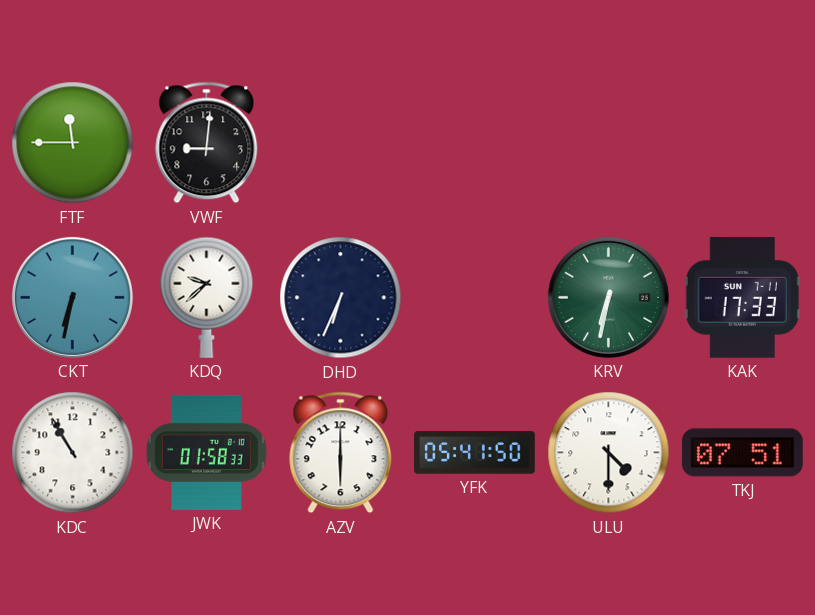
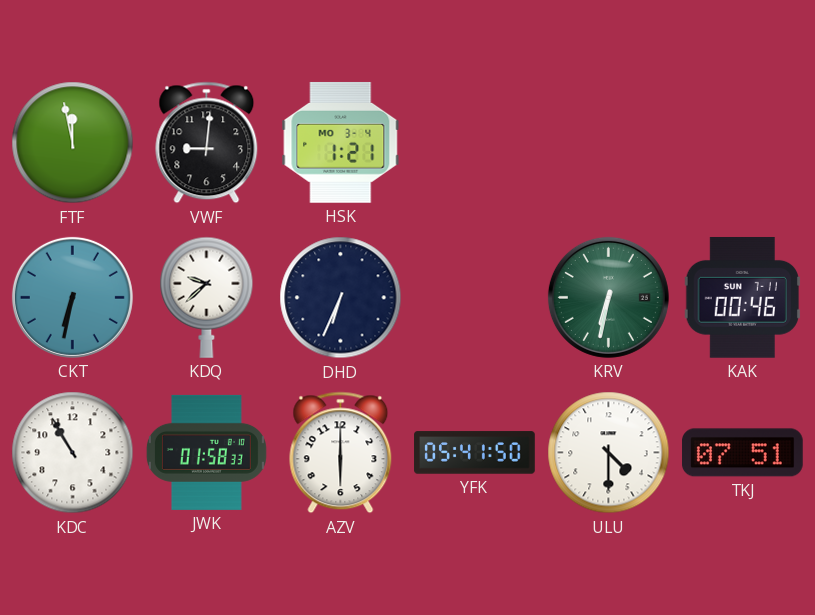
FTF: 11:45 -> 11:58 (73, 143)
HSK: none -> 1:21 (341, 142)
KAK: 17:33 -> 00:46 (742, 297)
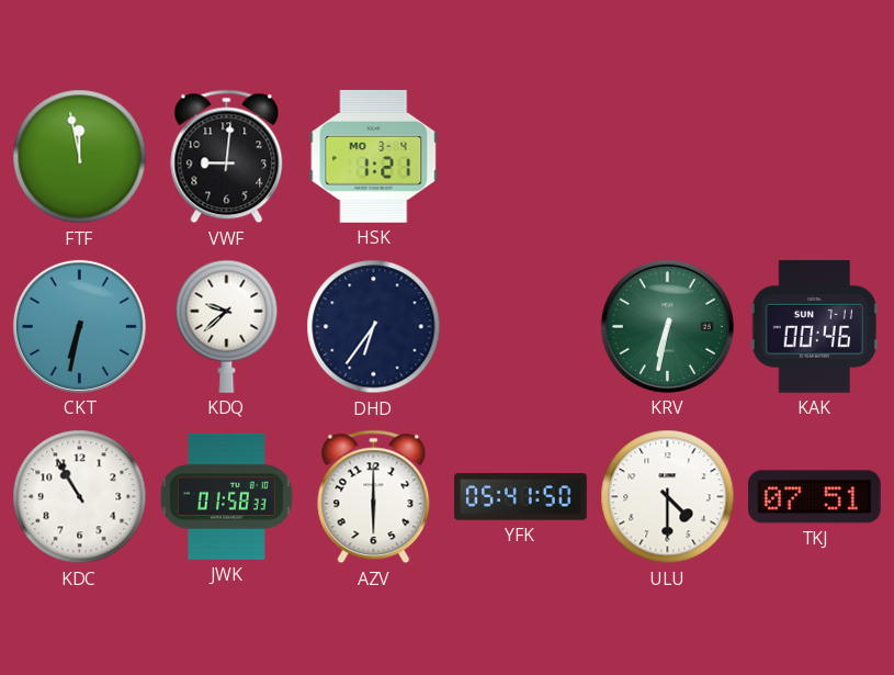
DHD: 6:34 -> 6:36 (374, 327)
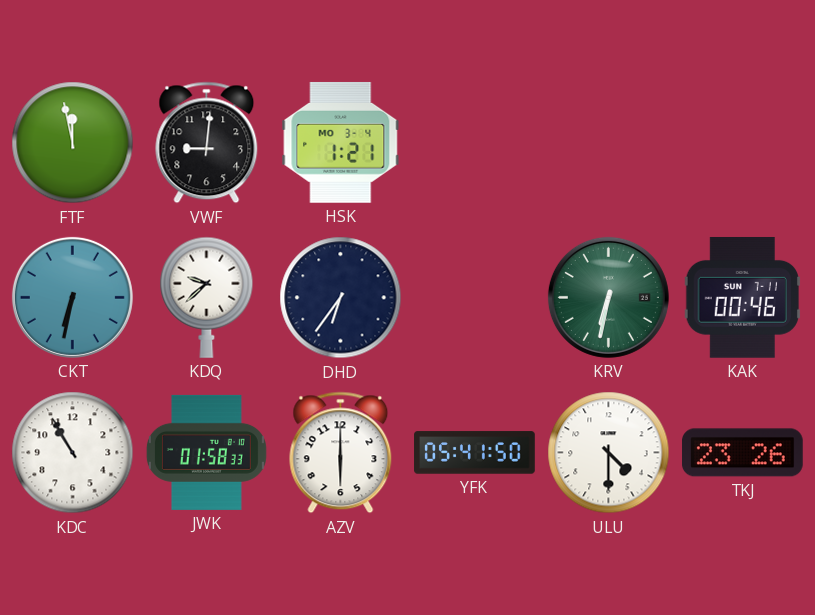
TKJ: 07:51 -> 23:26 (743, 453)
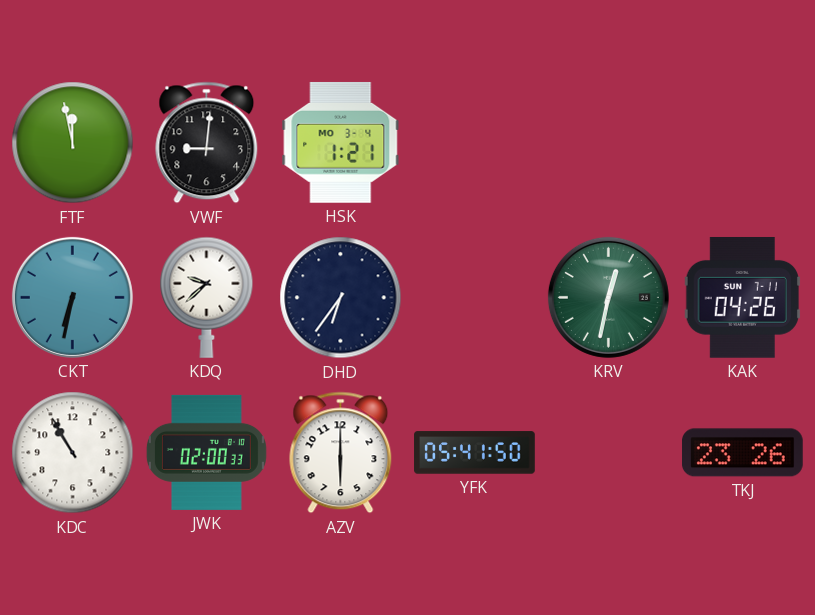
KRV: 6:32 -> 12:32 (608, 297)
KAK: 00:46 -> 04:26 (742, 297)
JWK: 01:58 -> 02:00 (206, 452)
ULU: 4:30 -> none (609, 453)
